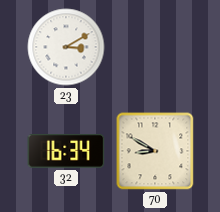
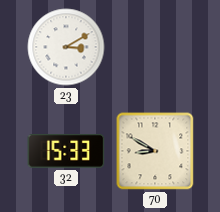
32: 16:34 -> 15:33 (66, 152)
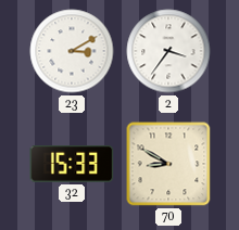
2: none -> 3:36 (168, 51)
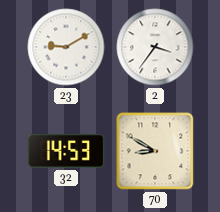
23: 3:10 -> 9:10 (66, 47)
32: 15:33 -> 14:53 (66, 152)
